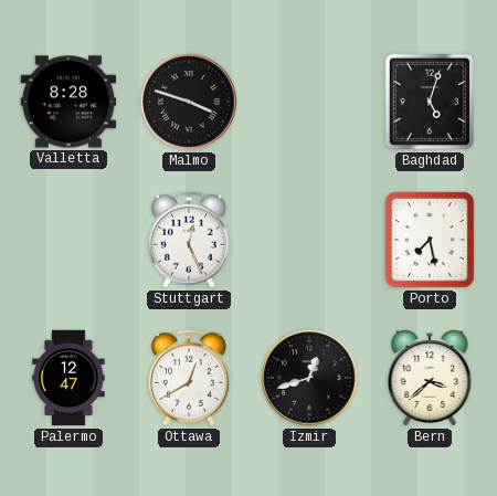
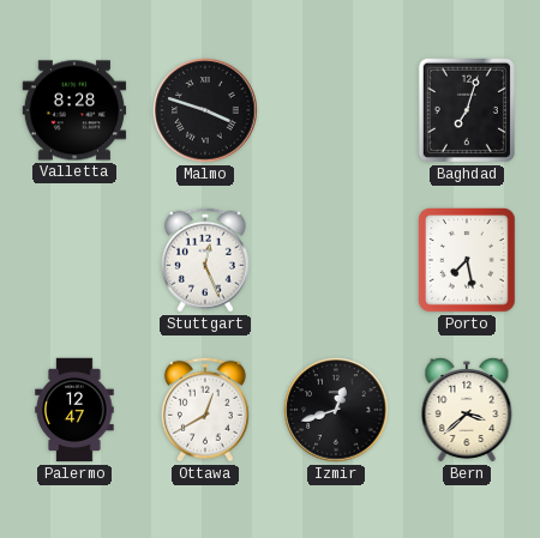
Baghdad: 5:03 -> 7:03 (467, 110)
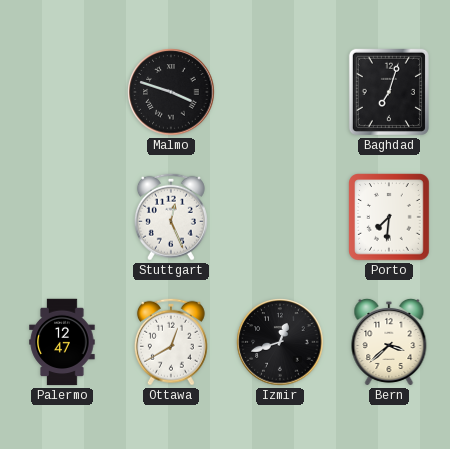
Valletta: 8:28 -> none (74, 110)
Porto: 7:28 -> 7:31 (389, 217)
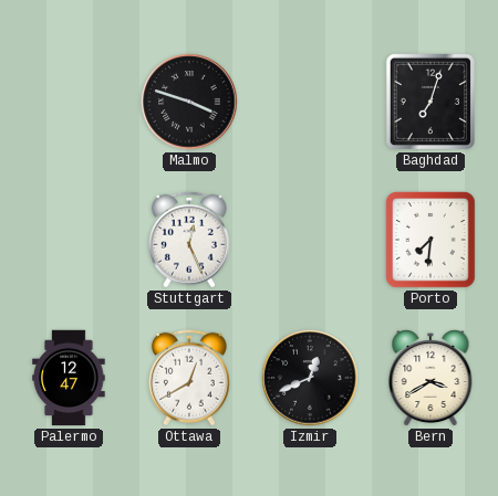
Izmir: 12:42 -> 12:41 (310, 378)
Bern: 3:38 -> 3:40 (430, 378)
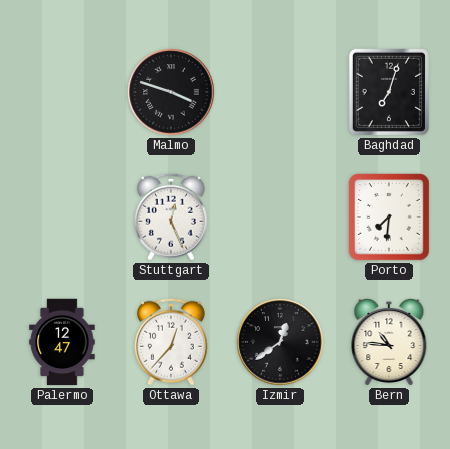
Ottawa: 12:40 -> 12:37 (171, 342)
Izmir: 12:41 -> 12:39 (280, 342)
Bern: 3:40 -> 10:46 (389, 342)
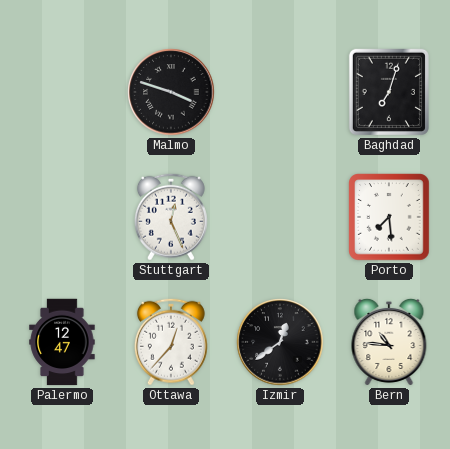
Porto: 7:31 -> 7:29 (389, 217)
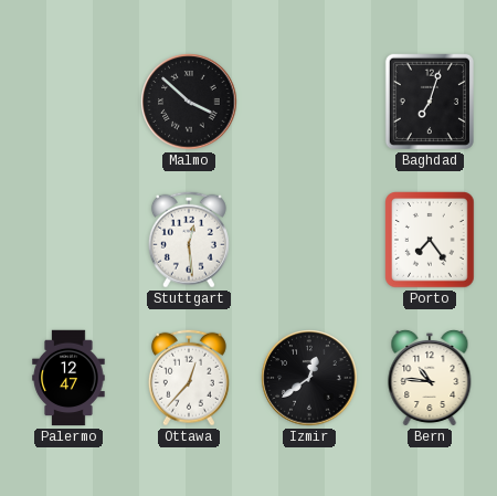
Malmo: 3:48 -> 3:52 (189, 102)
Stuttgart: 12:26 -> 12:29 (189, 240)
Porto: 7:29 -> 7:24 (430, 240)
